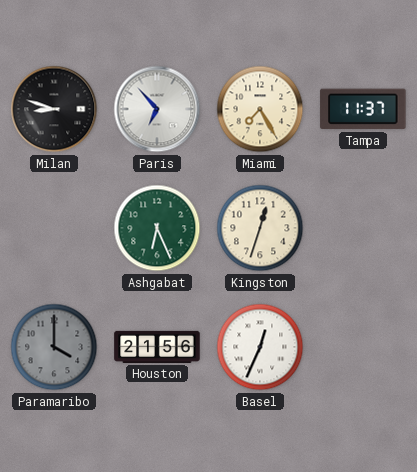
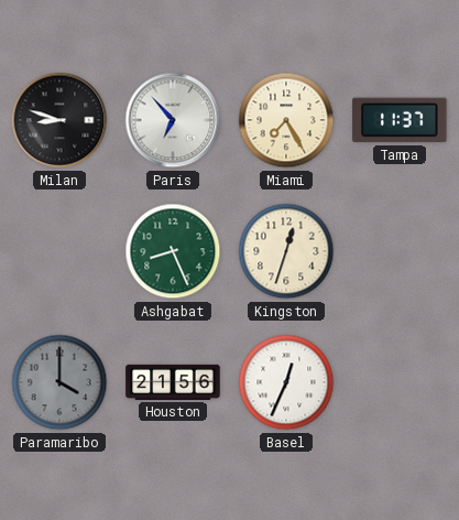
Ashgabat: 6:26 -> 8:26 (173, 251)
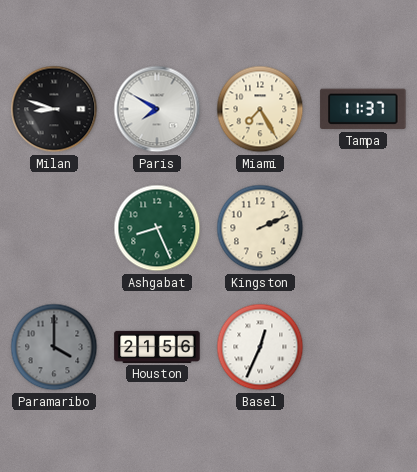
Paris: 6:53 -> 7:50 (157, 109)
Kingston: 12:33 -> 2:11 (260, 228)
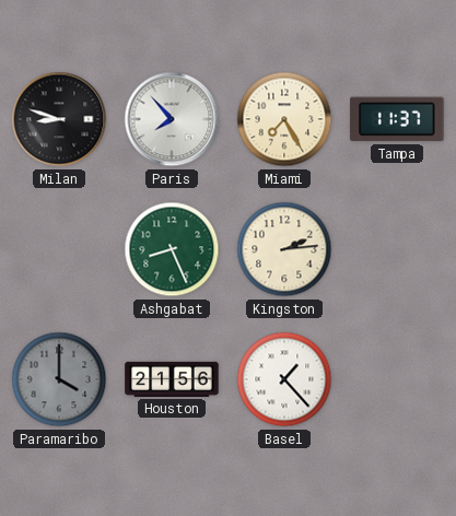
Paris: 7:50 -> 7:53 (172, 119)
Kingston: 2:11 -> 2:14 (284, 249)
Basel: 12:34 -> 1:23 (284, 379)
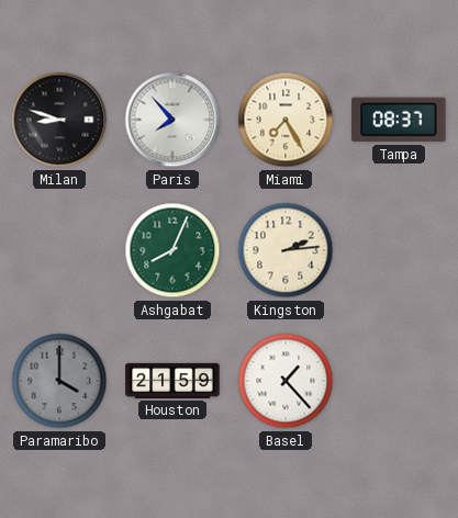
Tampa: 11:37 -> 08:37 (399, 120)
Ashgabat: 8:26 -> 8:04 (172, 250)
Houston: 21:56 -> 21:59 (172, 381)
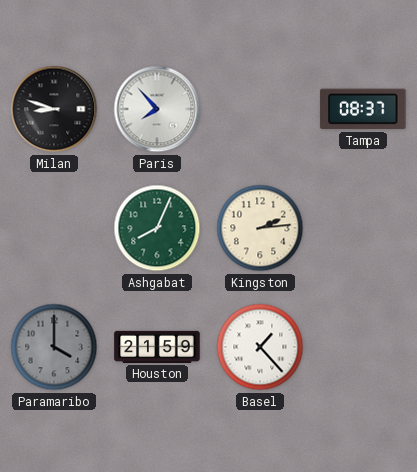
Miami: 7:25 -> none (286, 120)
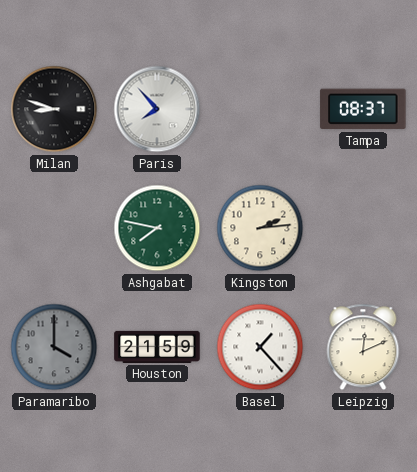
Ashgabat: 8:04 -> 7:47 (157, 228)
Leipzig: none -> 12:11 (363, 347)
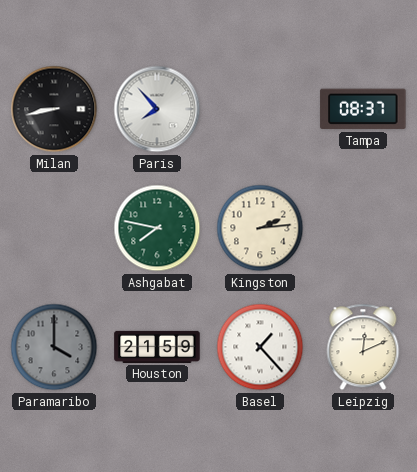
Milan: 8:48 -> 8:43 (54, 109)
